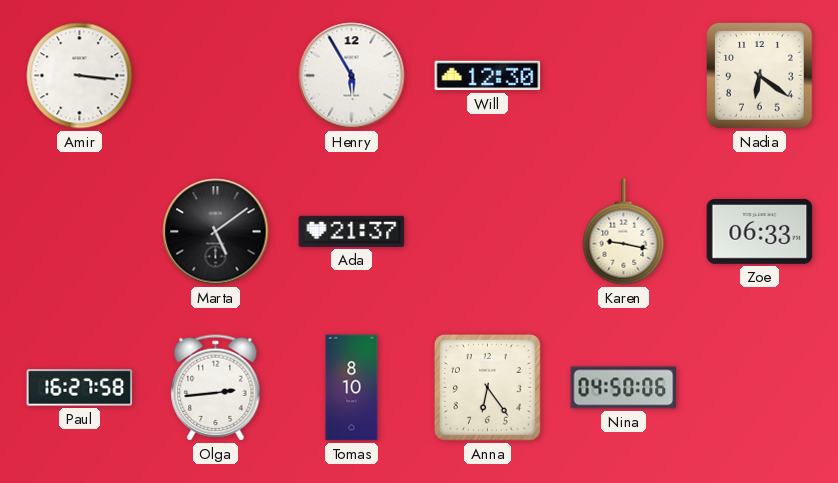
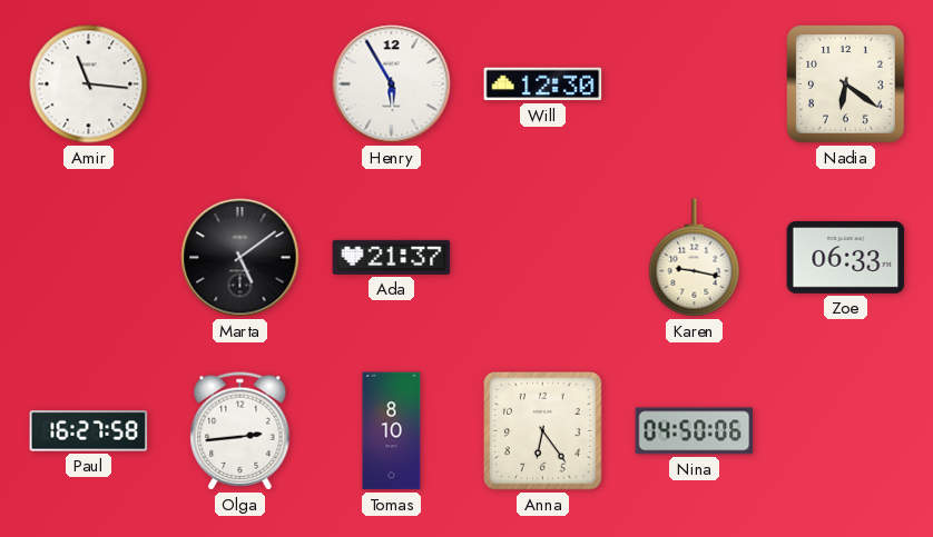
Amir: 3:16 -> 11:16 (89, 84)
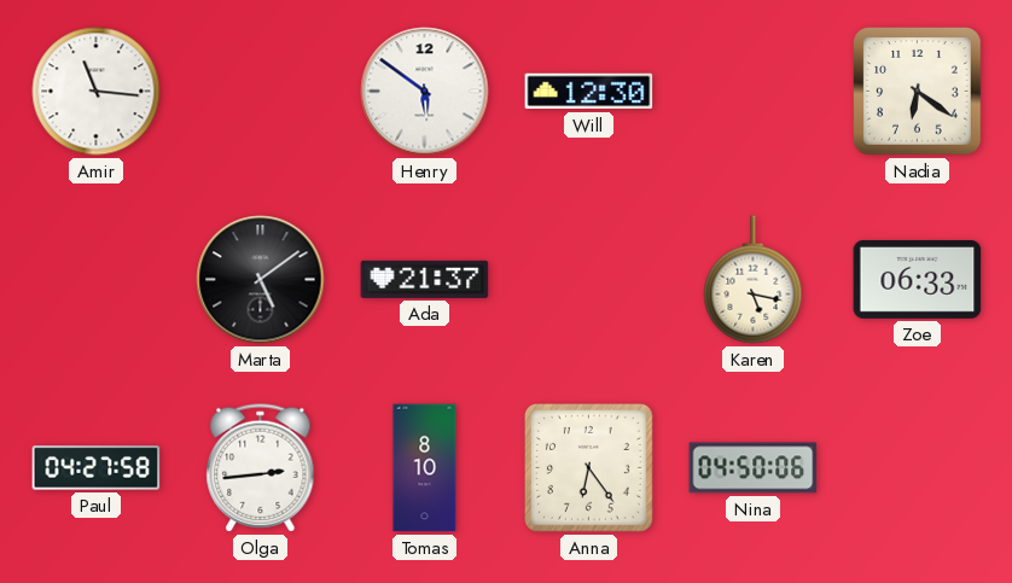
Henry: 5:55 -> 5:51 (425, 92)
Karen: 9:17 -> 5:17 (754, 280)
Paul: 16:27 -> 04:27 (97, 468)
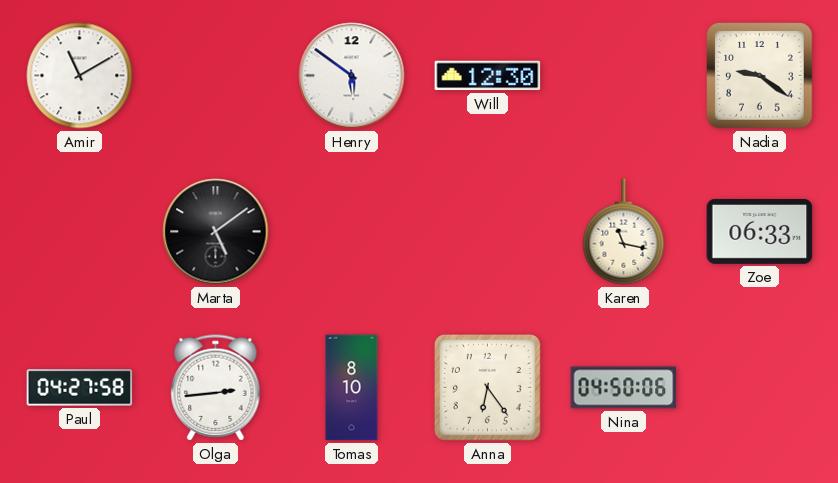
Amir: 11:16 -> 11:10 (80, 76)
Nadia: 6:21 -> 9:21 (760, 76)
Ada: 21:37 -> none (425, 279)
Karen: 5:17 -> 11:17 (624, 232)
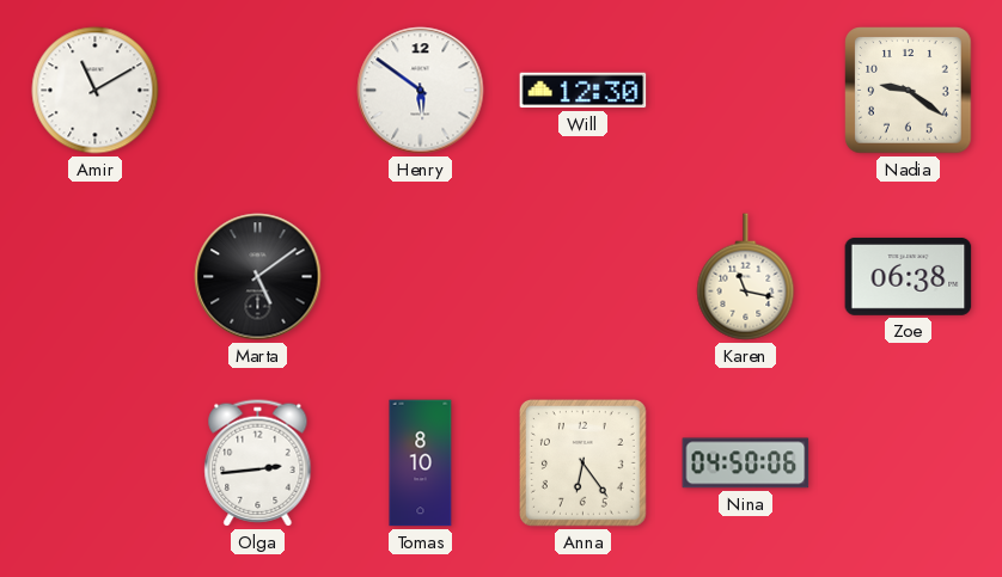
Zoe: 06:33 -> 06:38 (909, 276)
Paul: 04:27 -> none (80, 388)
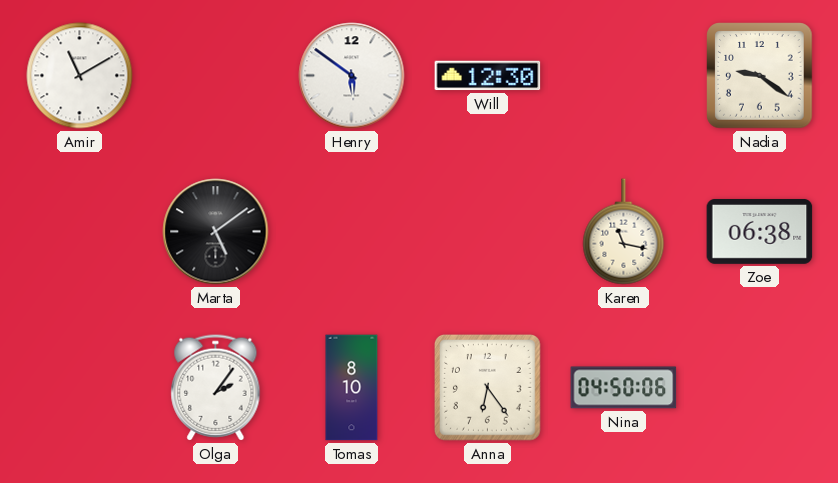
Olga: 2:44 -> 2:06 (216, 388)
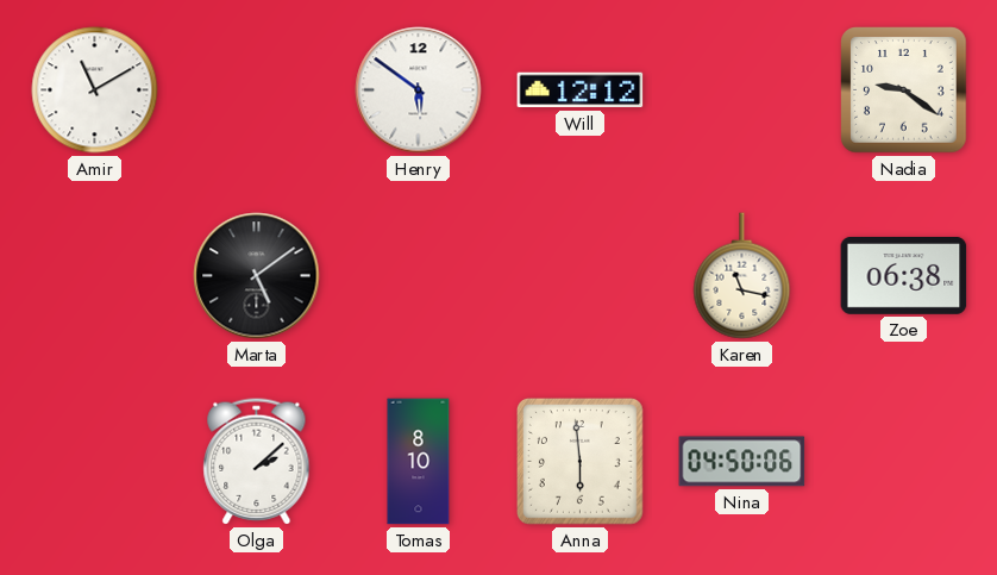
Will: 12:30 -> 12:12 (581, 90)
Olga: 2:06 -> 2:08 (257, 462)
Anna: 6:24 -> 5:59 (581, 462)
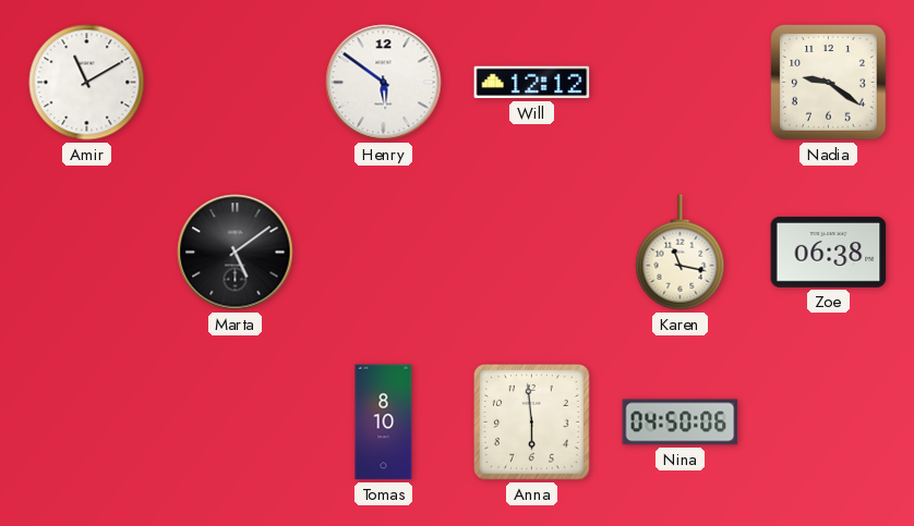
Olga: 2:08 -> none (257, 462)
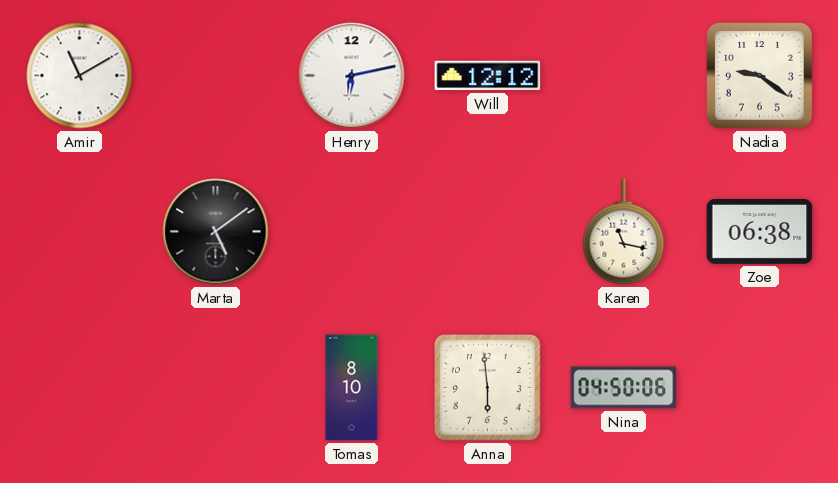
Henry: 5:51 -> 6:13 (352, 76)
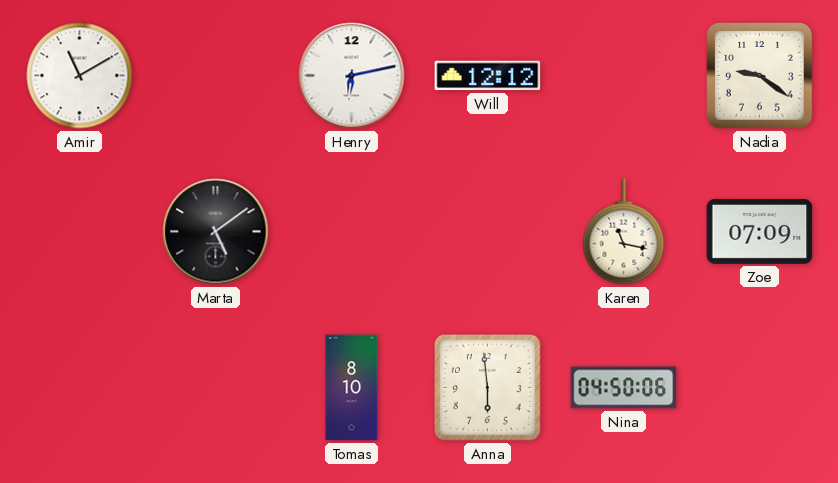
Zoe: 06:38 -> 07:09 (760, 231)
